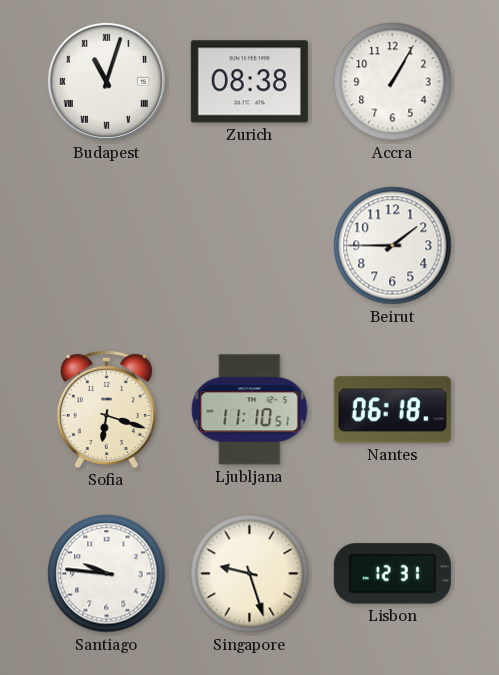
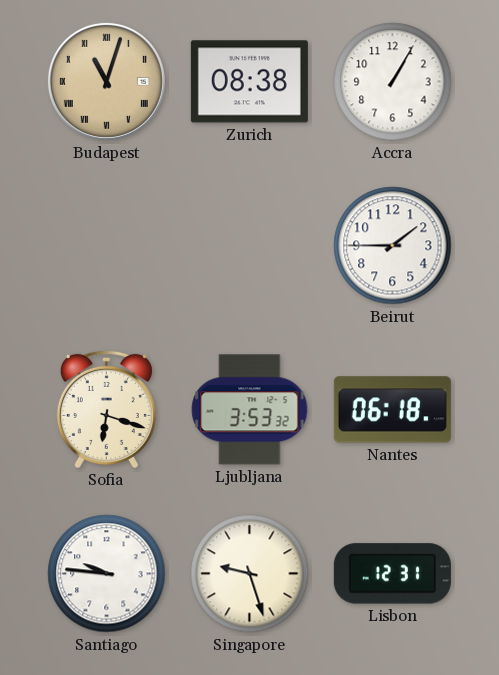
Budapest dial: white -> champagne (106, 81)
Ljubljana: 11:10 -> 3:53 (250, 410)
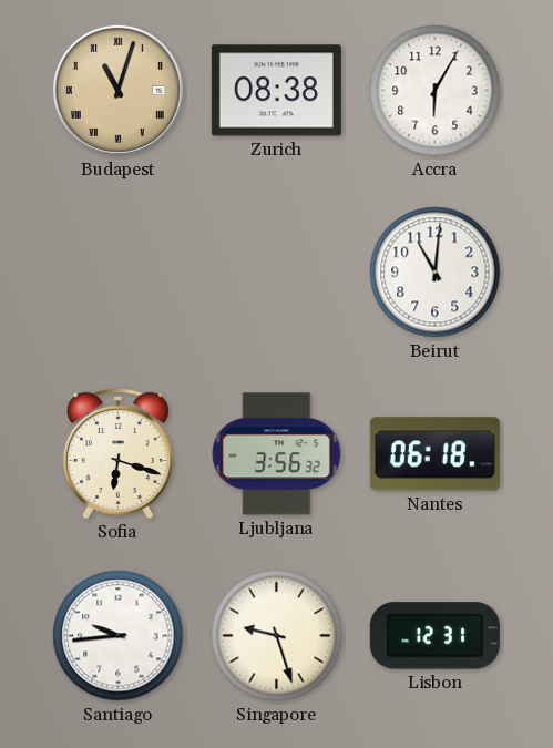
Accra: 1:05 -> 6:05 (436, 91)
Beirut: 1:45 -> 11:01 (436, 273)
Ljubljana: 3:53 -> 3:56 (277, 454)
Santiago: 9:46 -> 9:44 (119, 636)
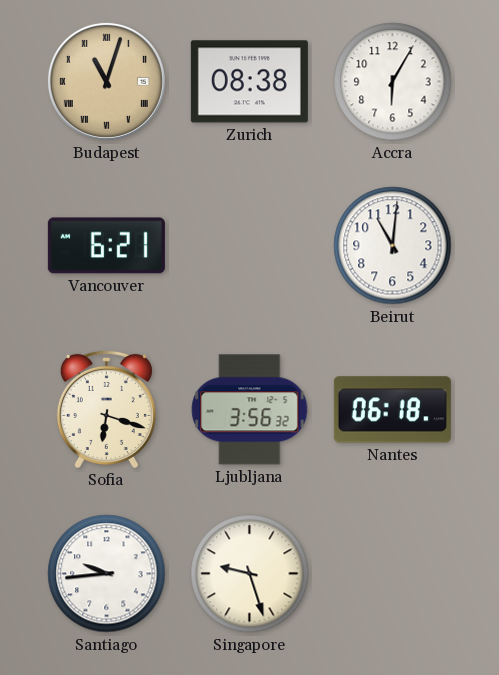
Vancouver: none -> 6:21 (106, 246)
Lisbon: 12:31 -> none (434, 636)
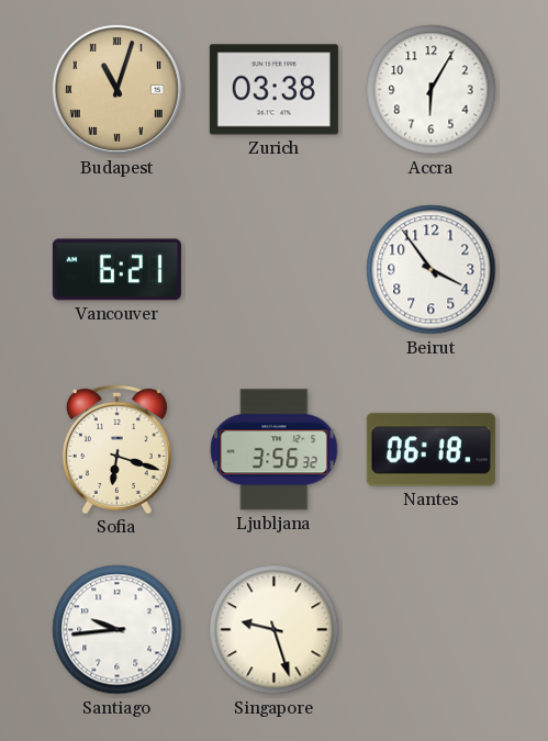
Zurich: 08:38 -> 03:38 (273, 90)
Beirut: 11:01 -> 3:54 (432, 270)
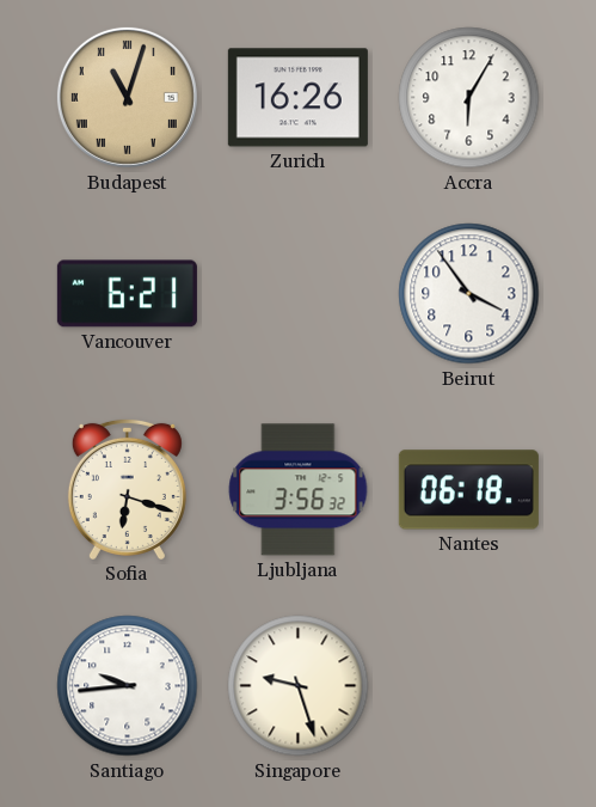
Zurich: 03:38 -> 16:26 (297, 98)
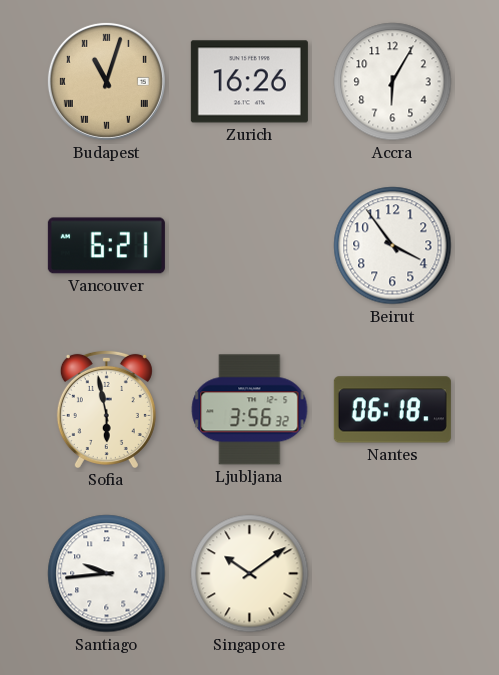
Sofia: 6:18 -> 5:58 (106, 409)
Singapore: 9:27 -> 10:09 (250, 574)
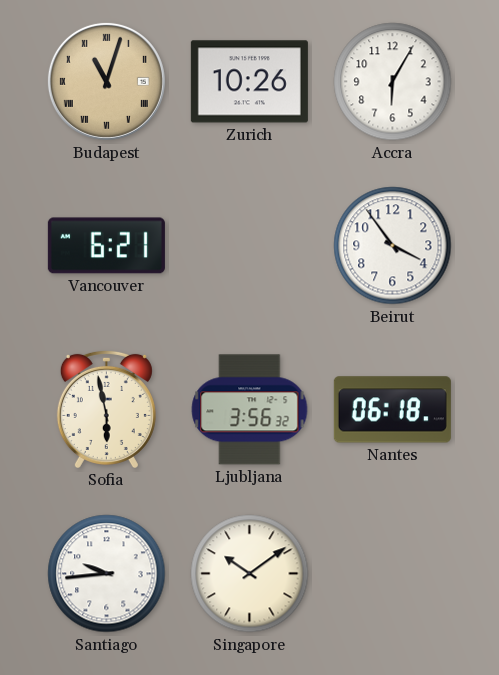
Zurich: 16:26 -> 10:26 (249, 82)
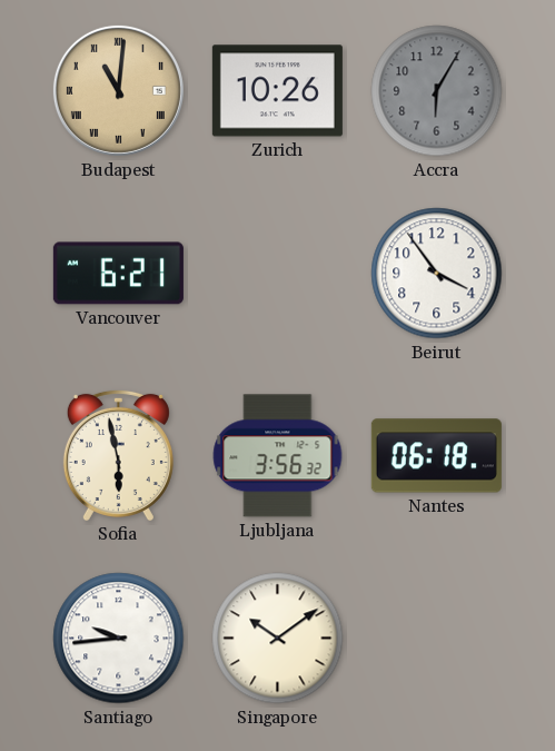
Budapest: 11:03 -> 11:01 (118, 90)
Accra dial: white -> grey (437, 91)
